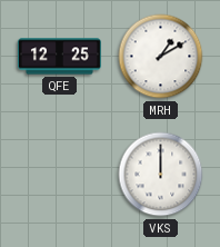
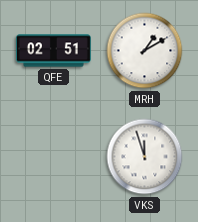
QFE: 12:25 -> 02:51 (53, 51)
VKS: 12:00 -> 11:57 (145, 157)
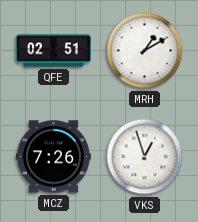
MCZ: none -> 7:26 (53, 157)
VKS: 11:57 -> 12:57 (145, 157)
